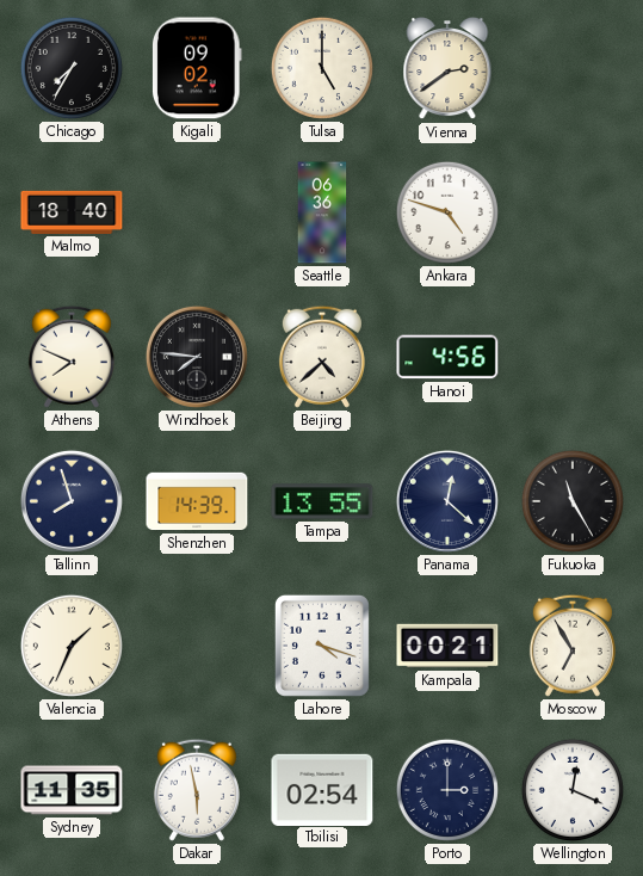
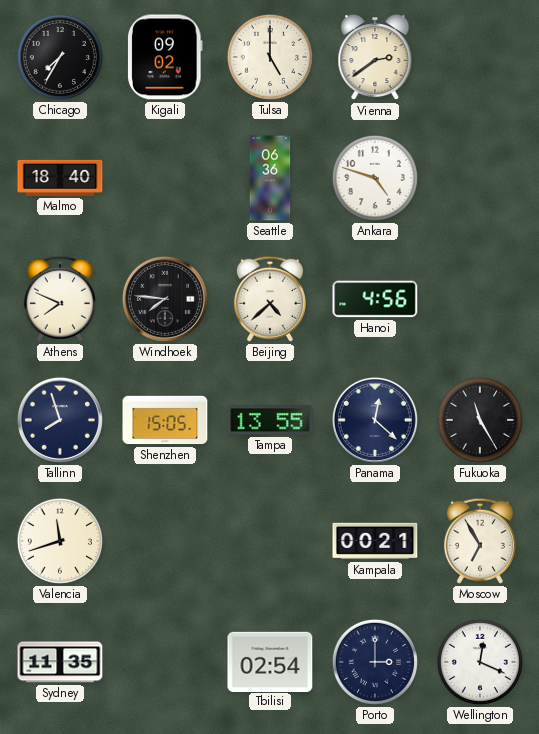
Shenzhen: 14:39 -> 15:05 (165, 420)
Valencia: 1:34 -> 11:42 (60, 541)
Lahore: 4:18 -> none (322, 646)
Dakar: 5:58 -> none (197, 790)
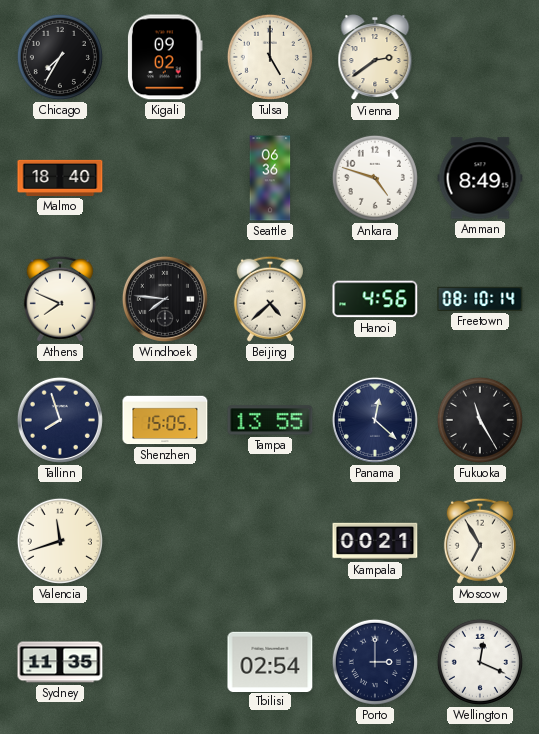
Amman: none -> 8:49 (480, 178)
Freetown: none -> 08:10 (480, 299)
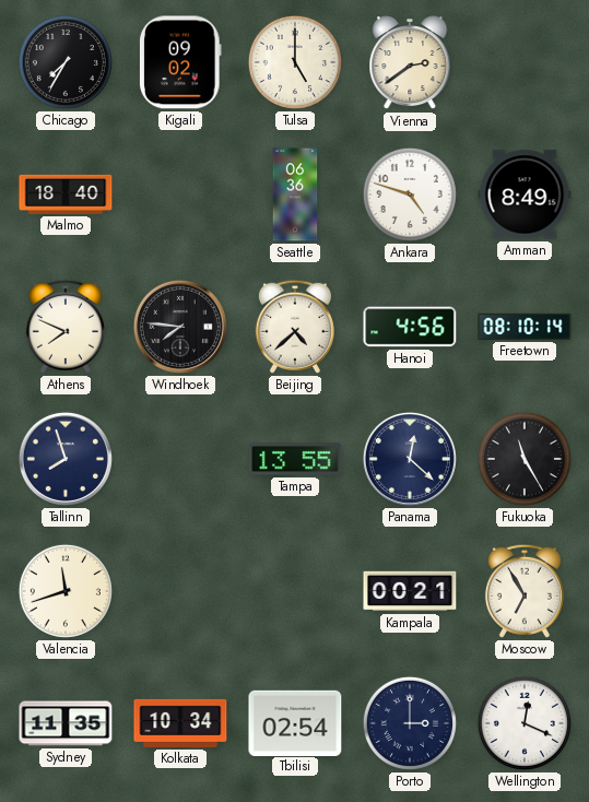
Shenzhen: 15:05 -> none (165, 420)
Kolkata: none -> 10:34 (180, 723)
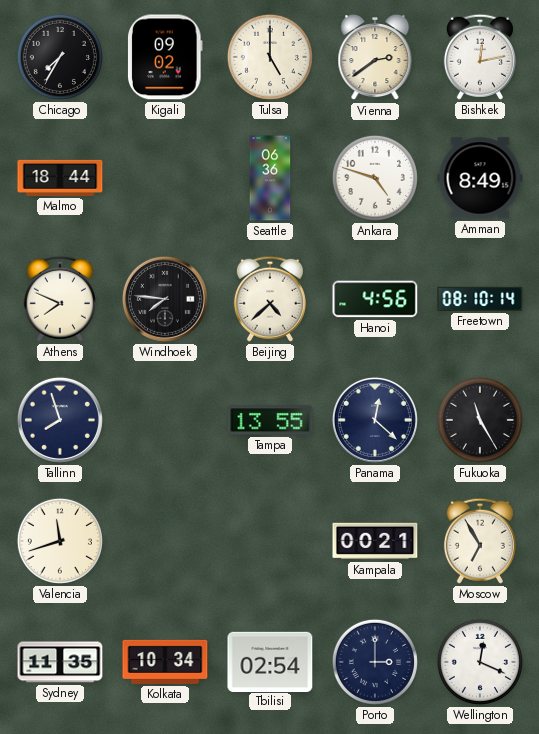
Bishkek: none -> 12:13 (480, 57)
Malmo: 18:40 -> 18:44 (60, 178)
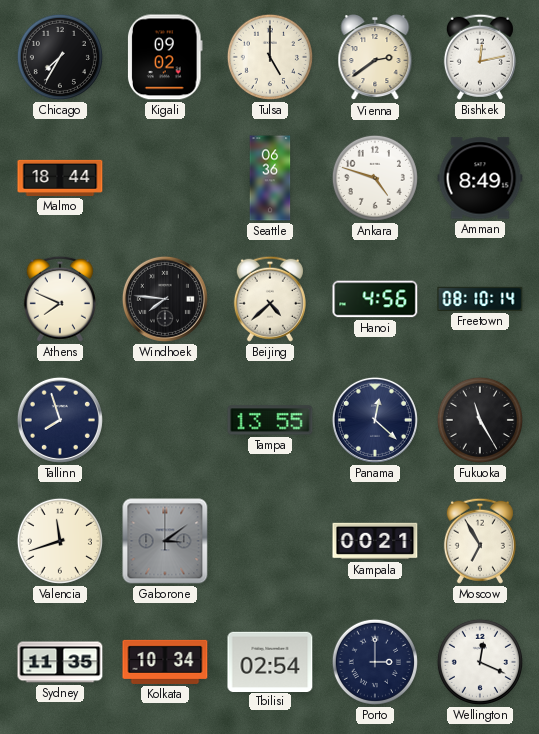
Gaborone: none -> 3:09 (165, 541)
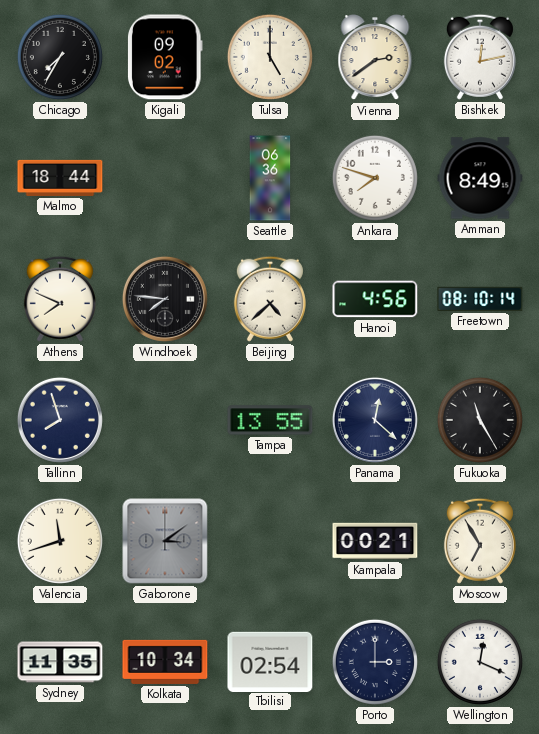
Ankara: 4:48 -> 7:48 (375, 178)
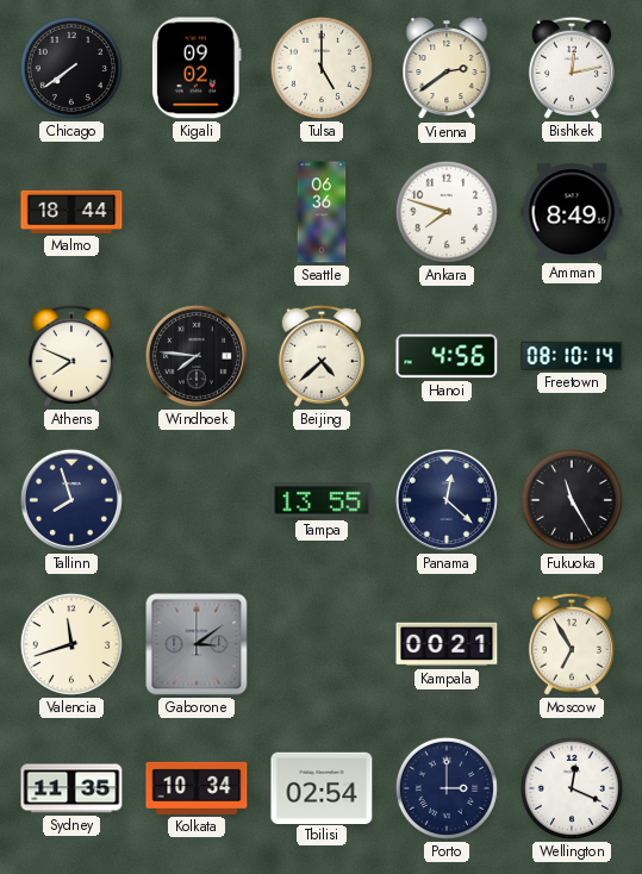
Chicago: 7:35 -> 7:39 (71, 68)
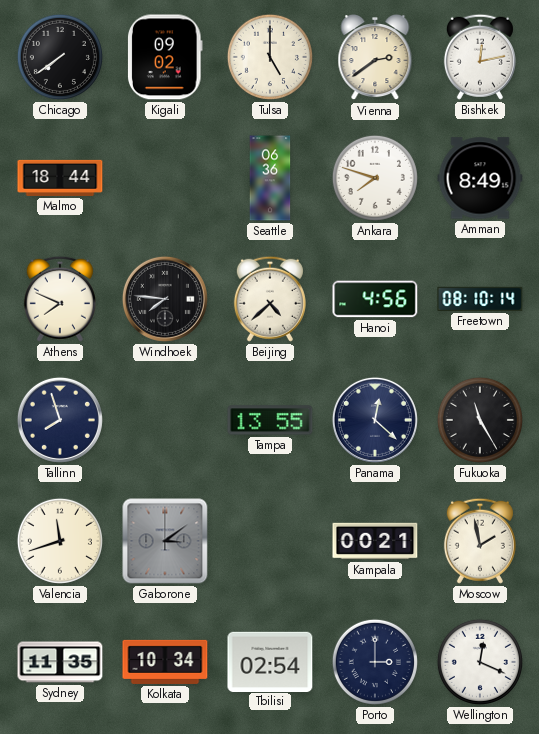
Moscow: 6:55 -> 1:58 (480, 541)
